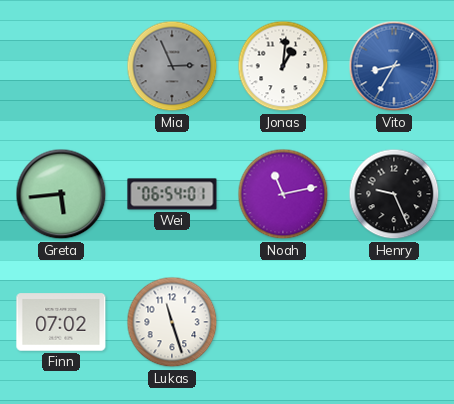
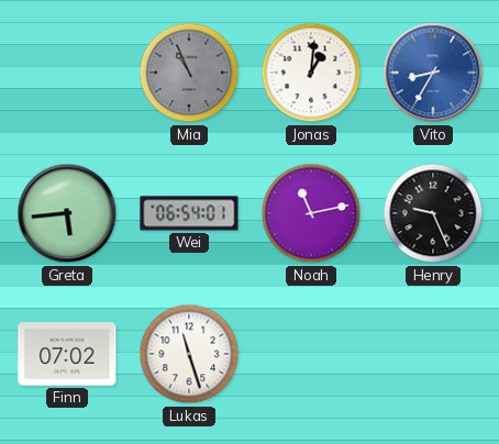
Mia: 2:56 -> 10:56 (189, 73)
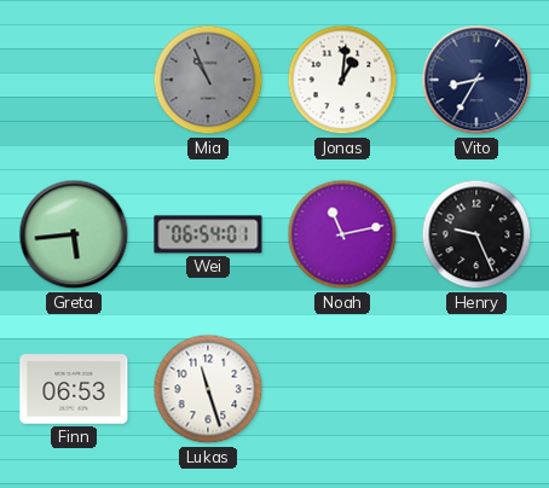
Vito dial: blue -> navy (476, 80)
Finn: 07:02 -> 06:53 (74, 389)
